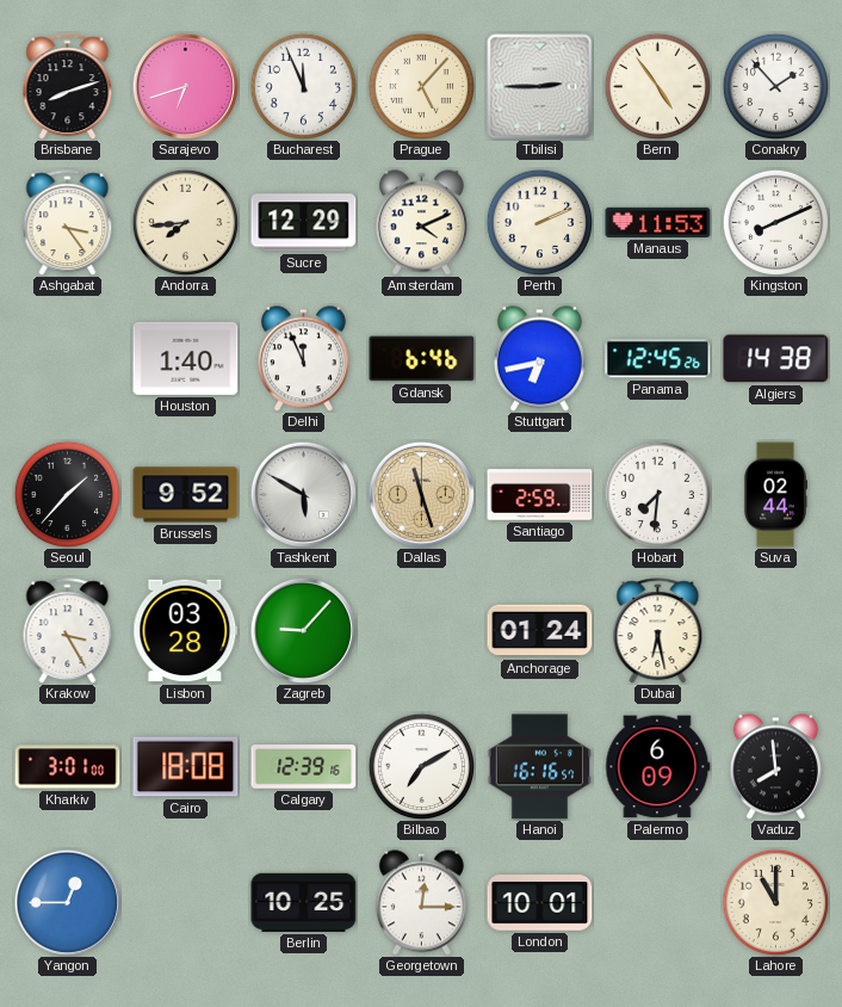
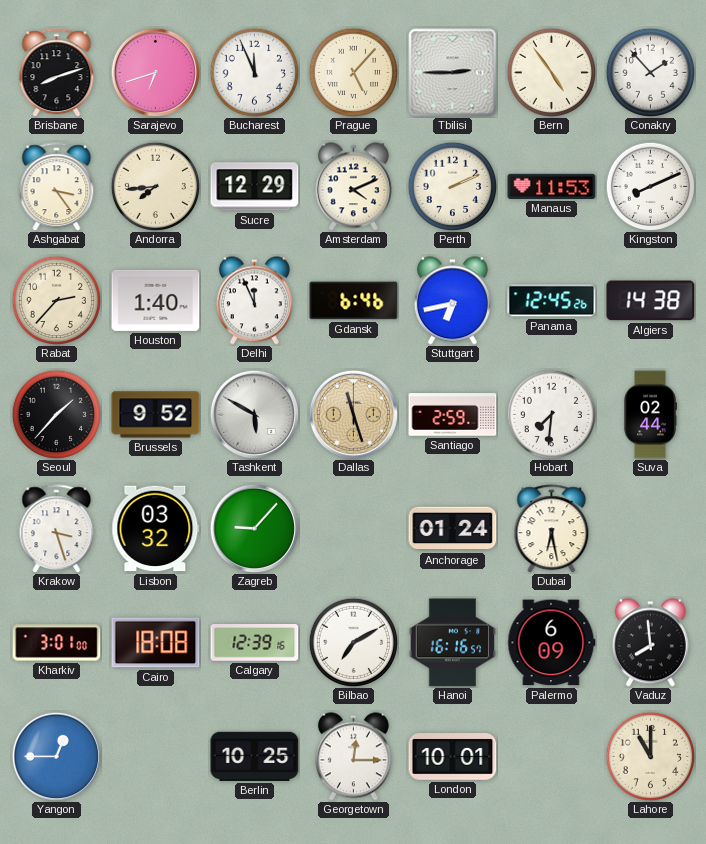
Rabat: none -> 2:37 (56, 300)
Krakow: 3:25 -> 3:27 (57, 529)
Lisbon: 03:28 -> 03:32 (156, 529)
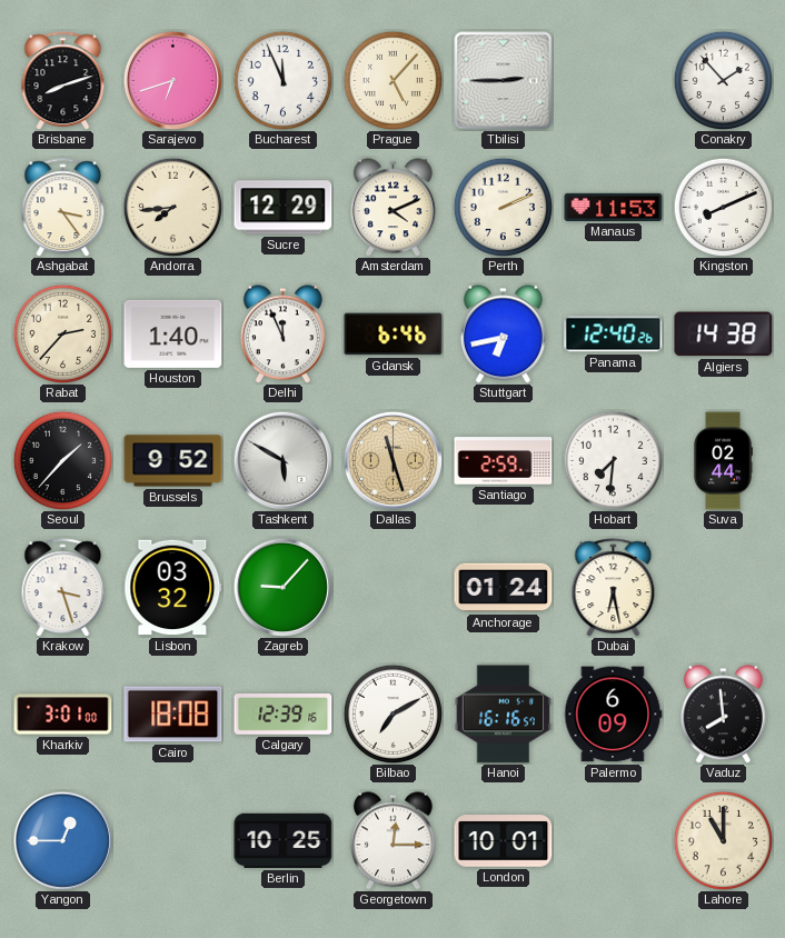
Bern: 4:54 -> none (551, 72)
Panama: 12:45 -> 12:40 (614, 335)
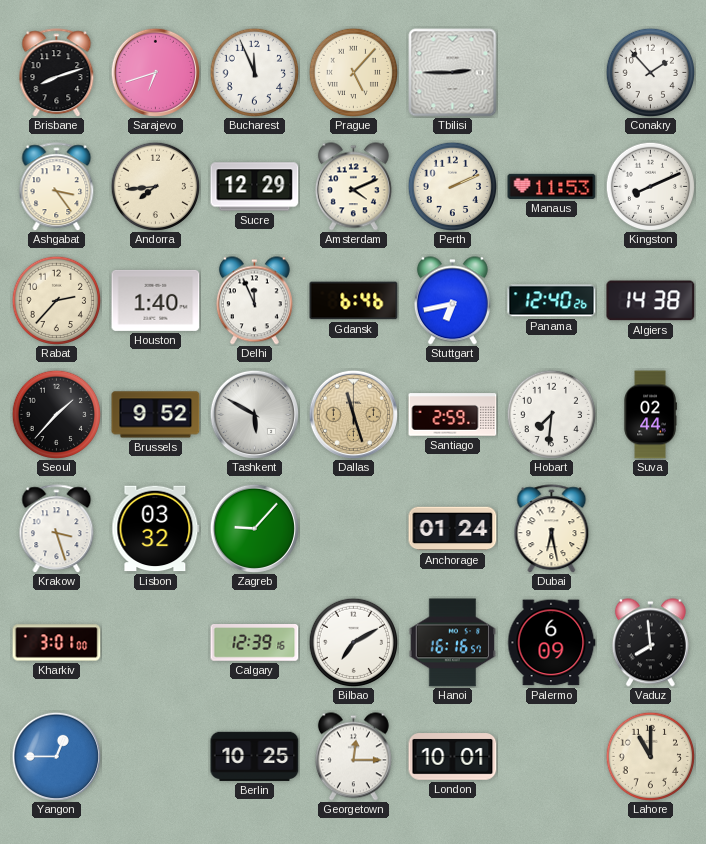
Cairo: 18:08 -> none (173, 715)
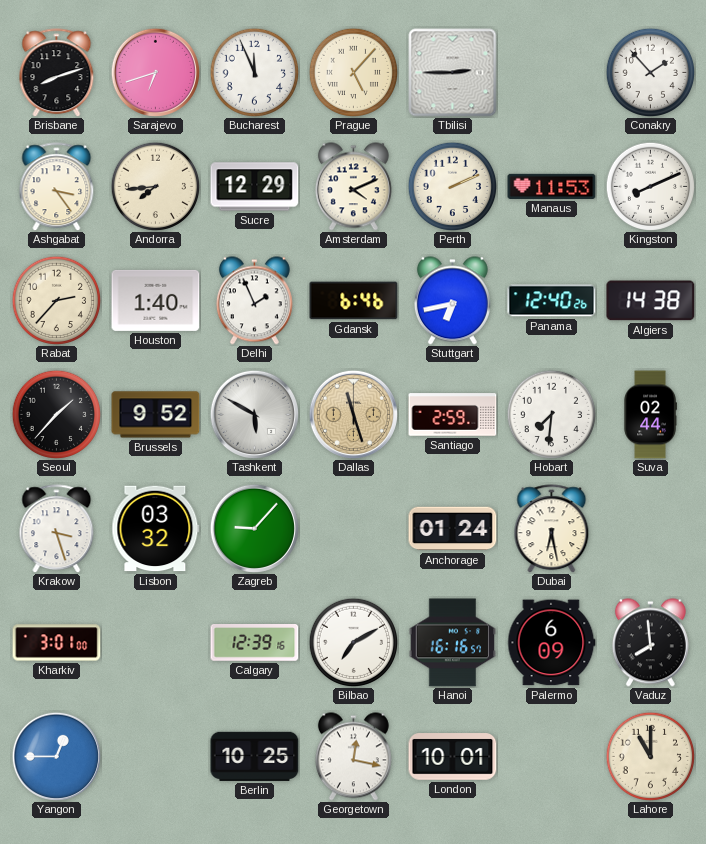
Delhi: 11:56 -> 1:56 (254, 301)
Georgetown: 12:15 -> 12:17 (353, 757)
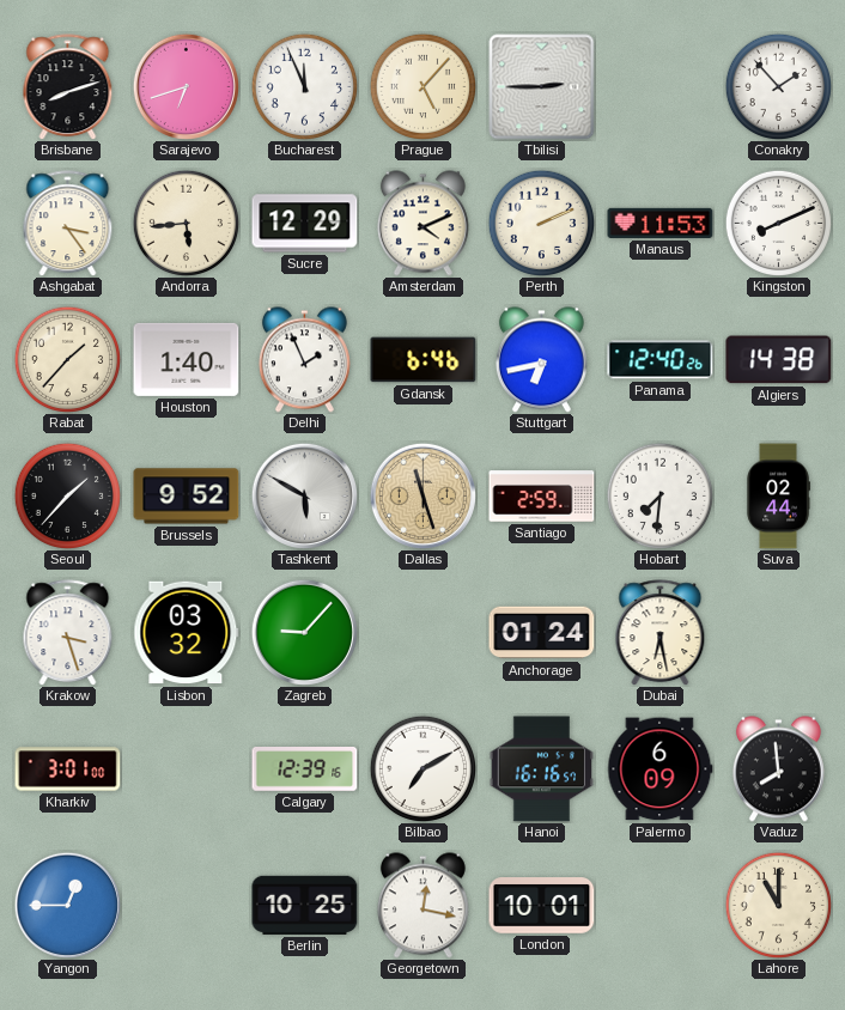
Andorra: 7:44 -> 5:44 (186, 223)
Rabat: 2:37 -> 1:37 (67, 359)
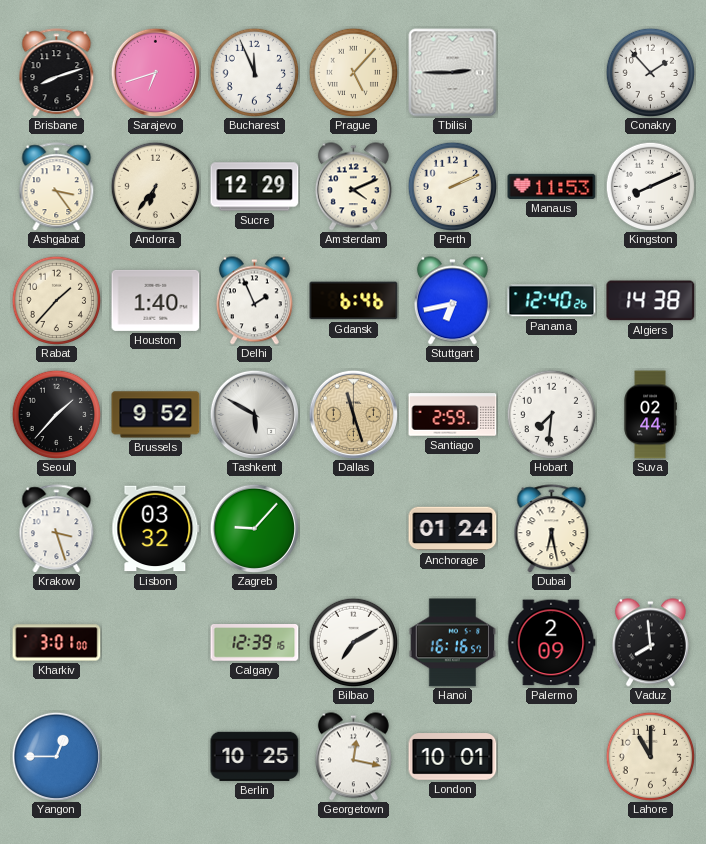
Andorra: 5:44 -> 6:36 (155, 186)
Palermo: 6:09 -> 2:09 (552, 643)
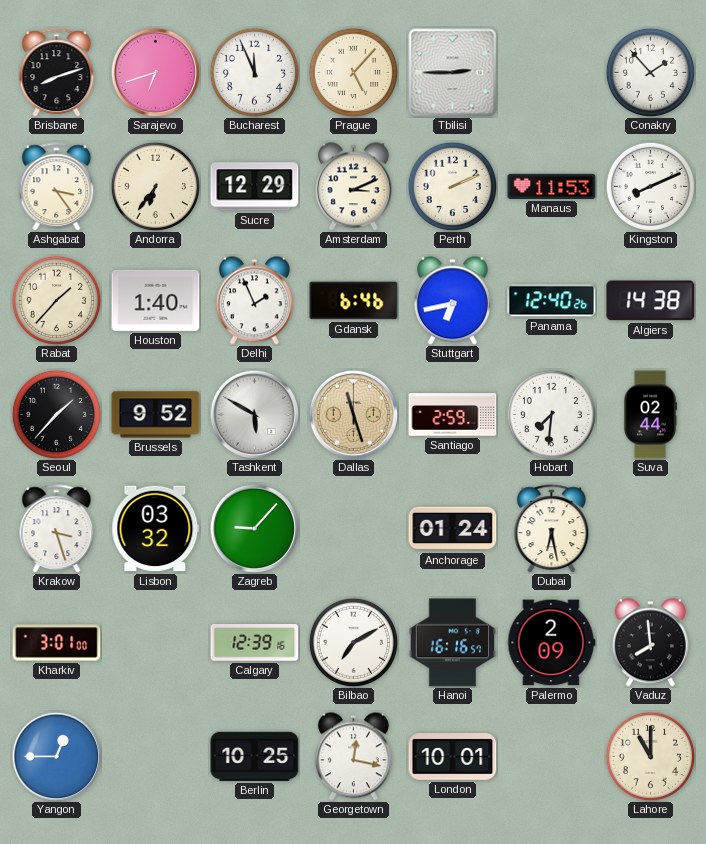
Amsterdam: 4:11 -> 3:11 (353, 187)
